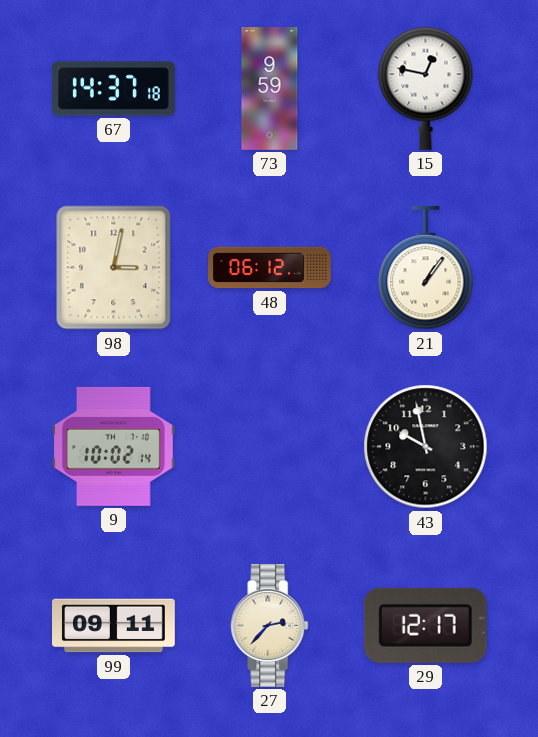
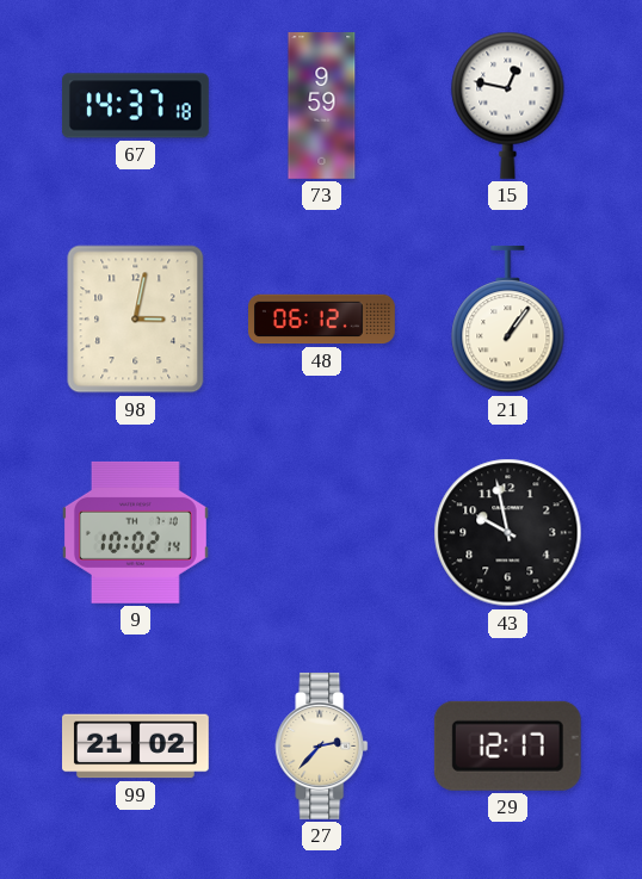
99: 09:11 -> 21:02 (136, 747)
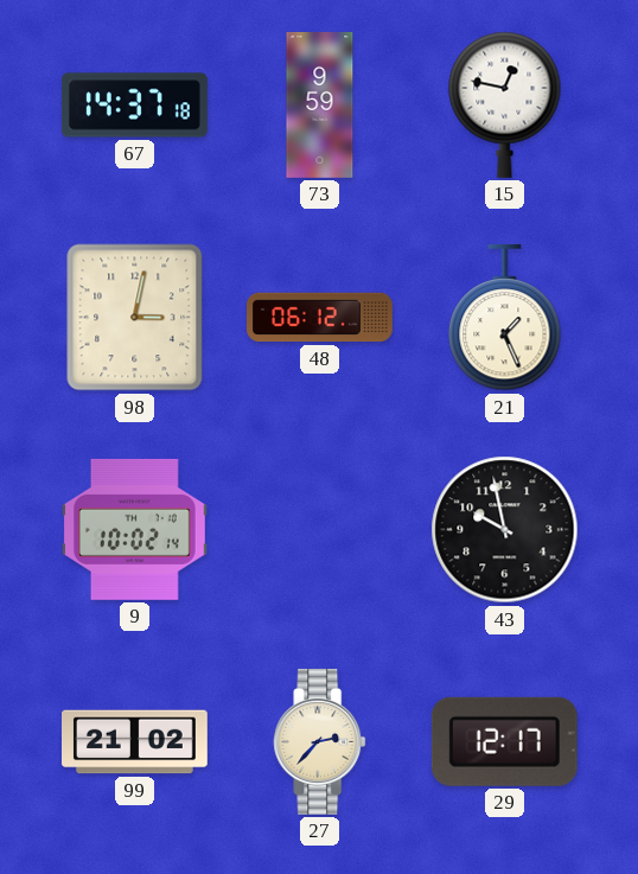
21: 1:06 -> 1:26 (505, 318)
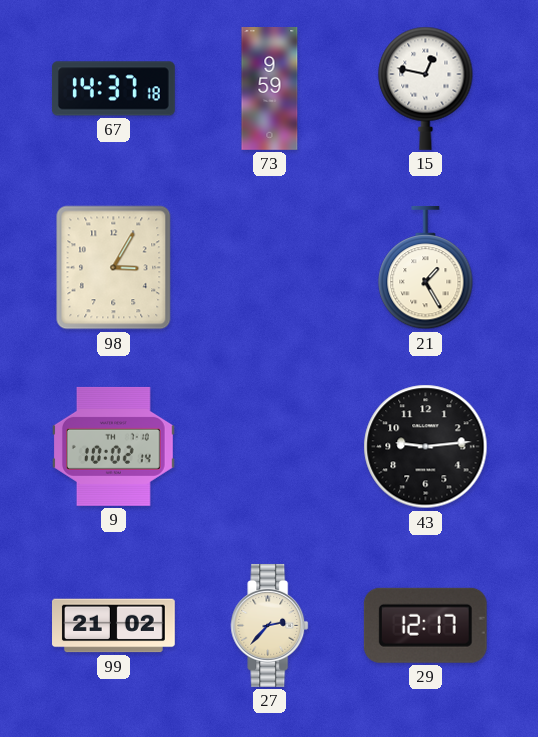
98: 3:02 -> 3:05 (114, 268)
48: 06:12 -> none (320, 318)
21: 1:26 -> 1:25 (426, 268)
43: 9:58 -> 9:14 (426, 447)
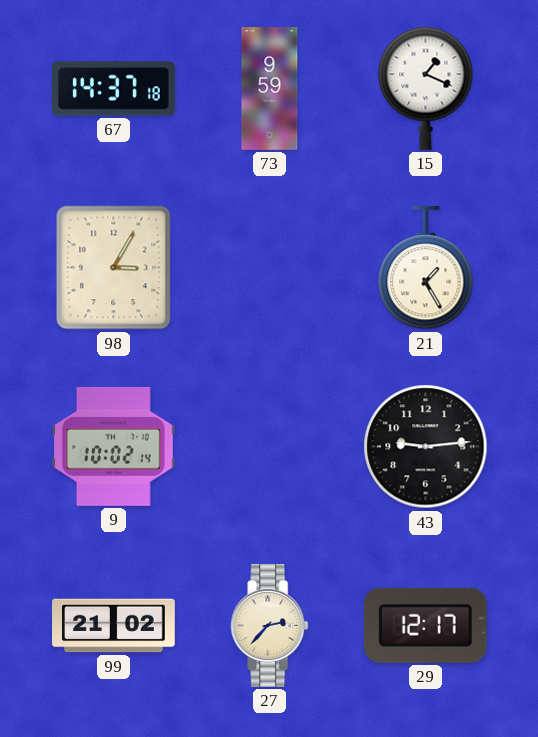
15: 12:47 -> 1:19 (426, 88)
